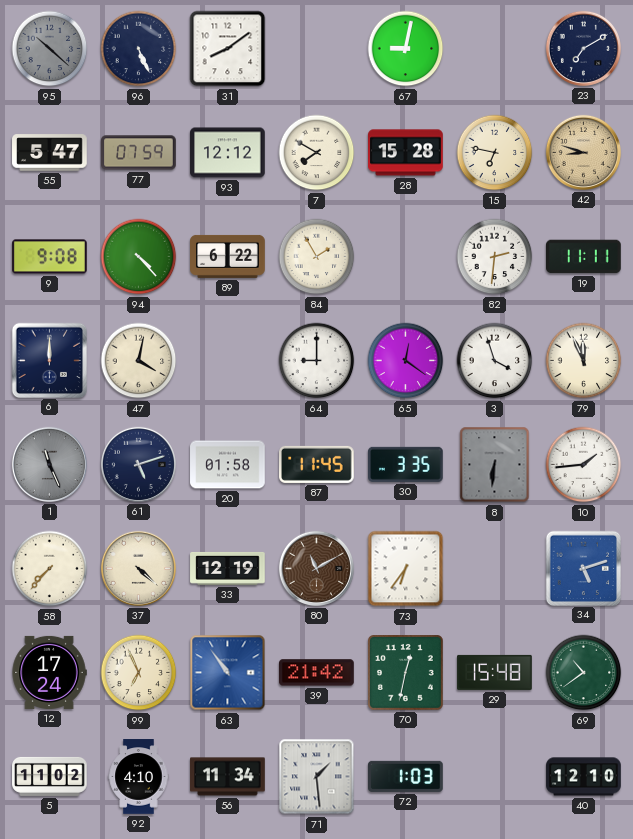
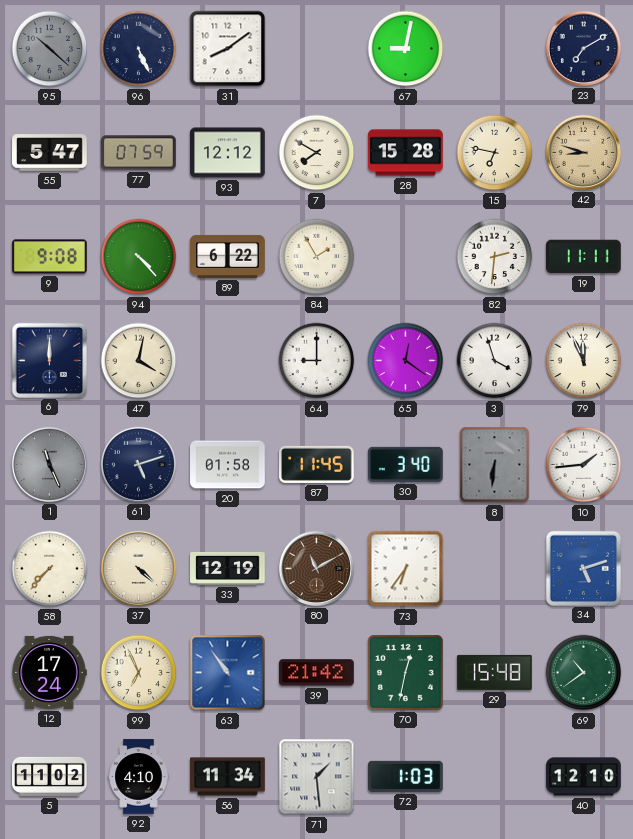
30: 3:35 -> 3:40 (406, 464)
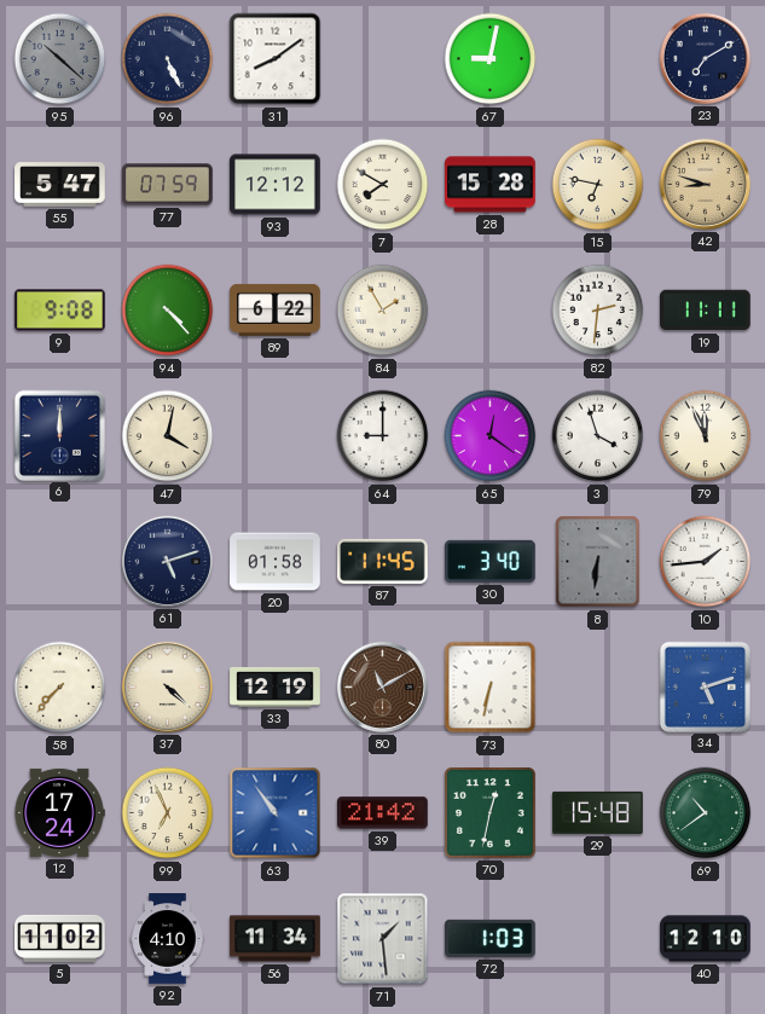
1: 11:26 -> none (49, 464)
73: 6:36 -> 6:32 (491, 688)
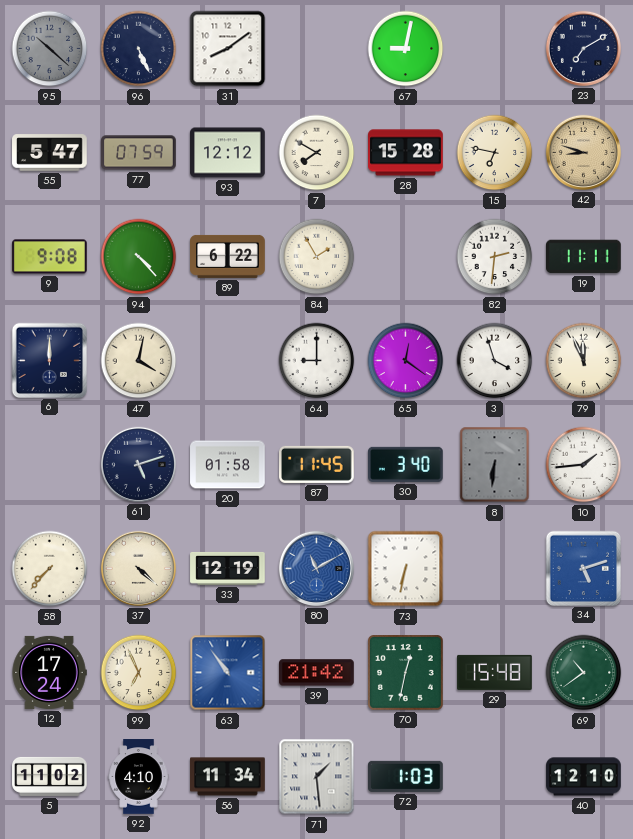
80 dial: brown -> blue (316, 568)
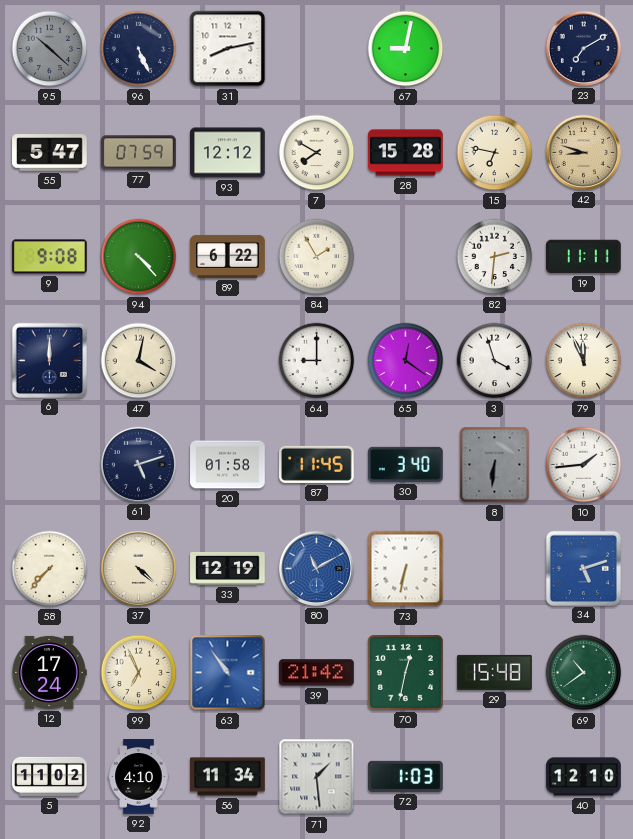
31: 8:09 -> 8:13 (228, 49)
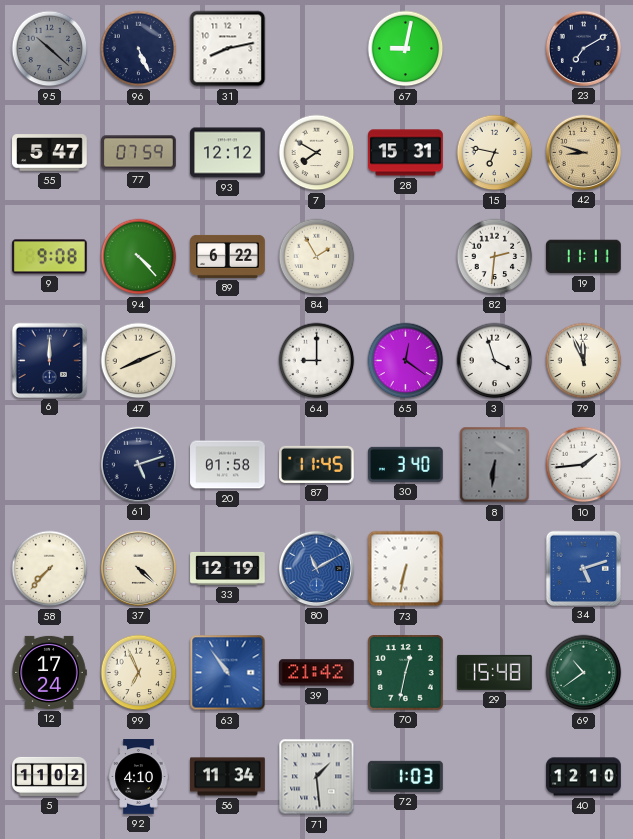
28: 15:28 -> 15:31 (406, 153)
47: 4:02 -> 8:11 (139, 361)
